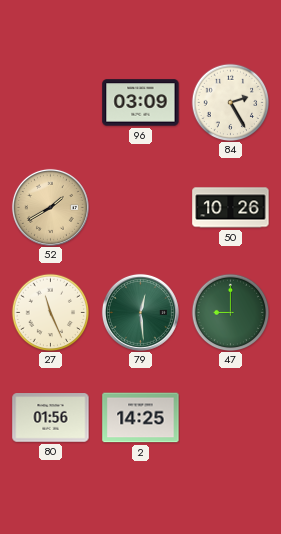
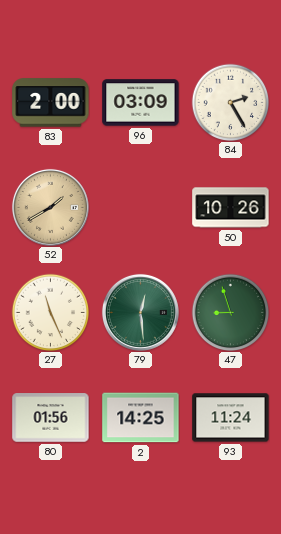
83: none -> 2:00 (51, 103)
47: 9:00 -> 8:57 (230, 312)
93: none -> 11:24 (231, 418)
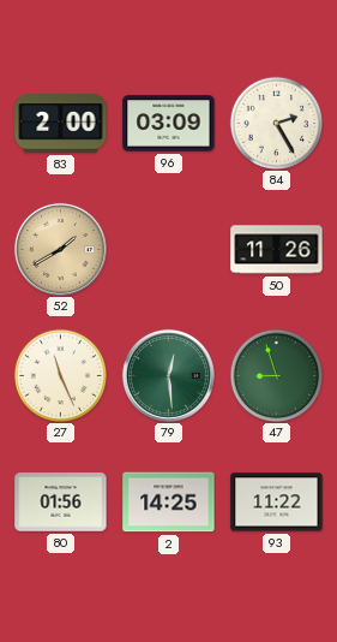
50: 10:26 -> 11:26 (277, 250)
93: 11:24 -> 11:22 (277, 503)
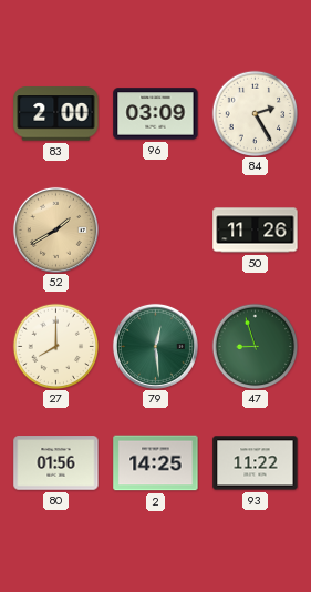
27: 11:26 -> 8:00 (55, 346)
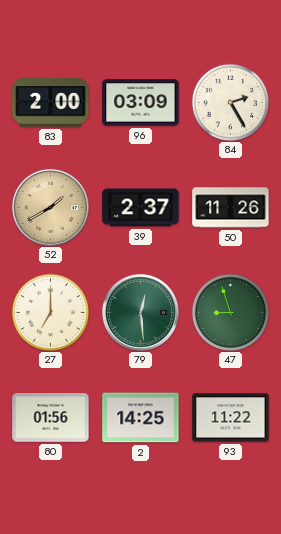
39: none -> 2:37 (141, 208)
27: 8:00 -> 7:00 (50, 312)
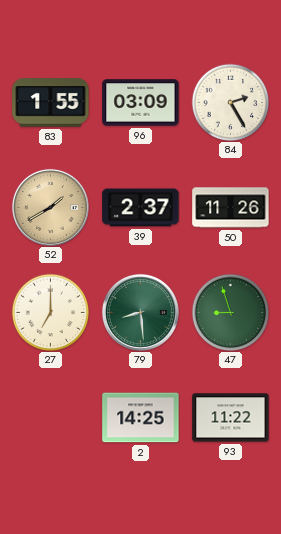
83: 2:00 -> 1:55 (51, 103)
79: 12:29 -> 8:29 (140, 312)
80: 01:56 -> none (51, 418)
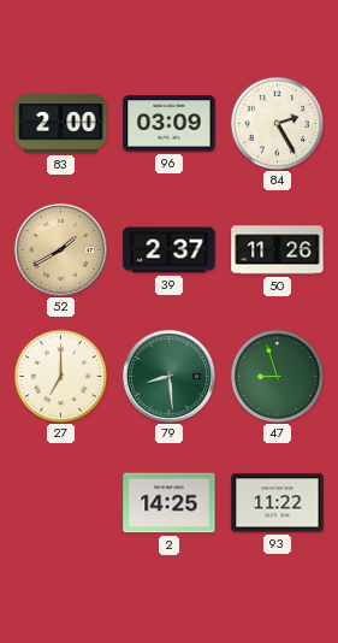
83: 1:55 -> 2:00 (61, 124)
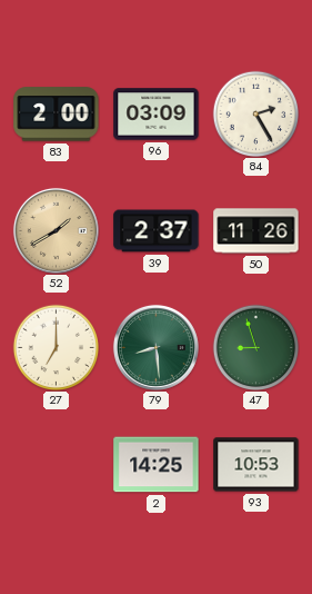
93: 11:22 -> 10:53 (256, 465)
